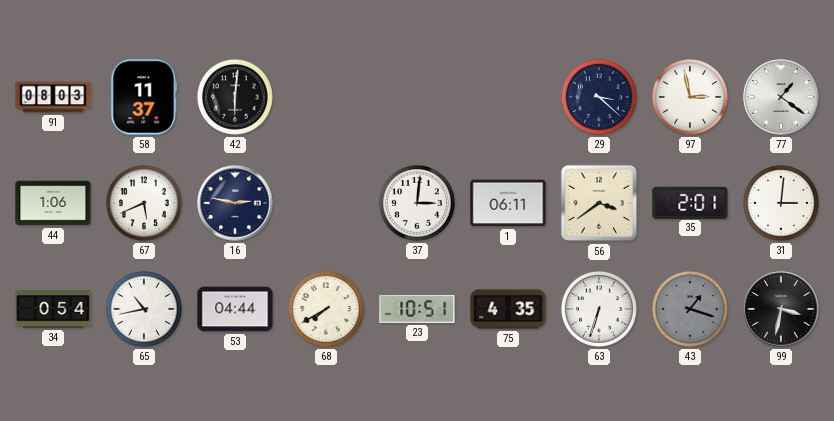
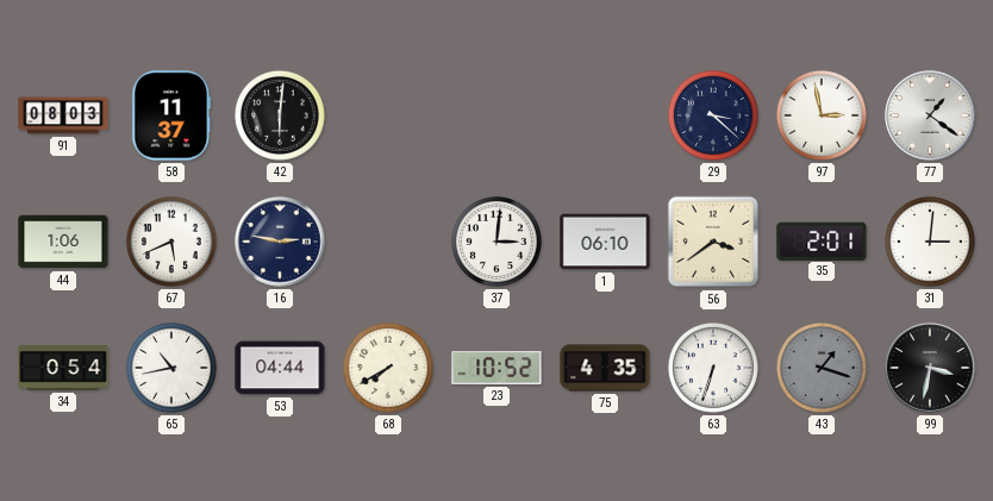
1: 06:11 -> 06:10 (605, 242)
23: 10:51 -> 10:52 (496, 368)
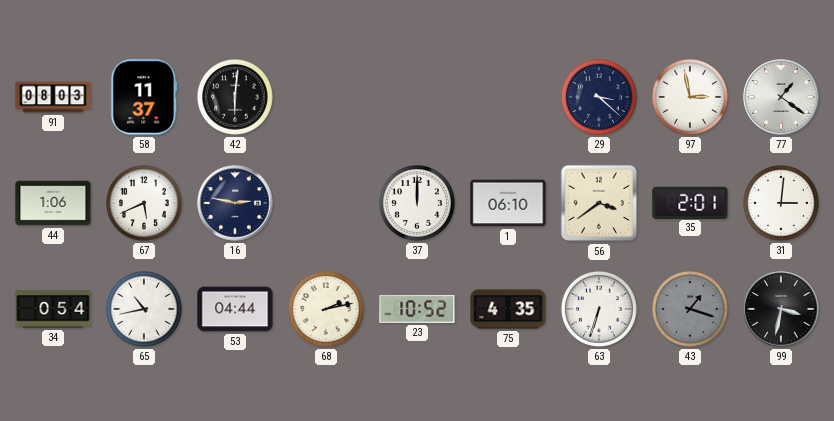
37: 3:01 -> 12:00 (417, 203)
68: 7:40 -> 2:13 (326, 309)
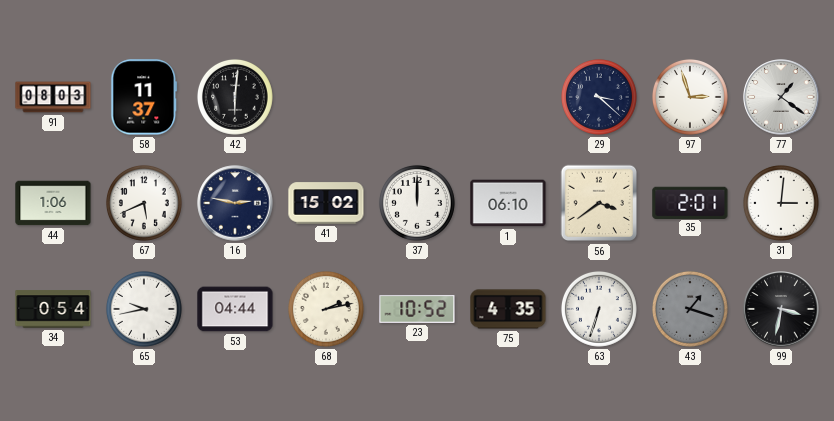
97: 2:58 -> 2:57 (690, 97)
41: none -> 15:02 (326, 203)
65: 10:43 -> 9:43 (144, 309)
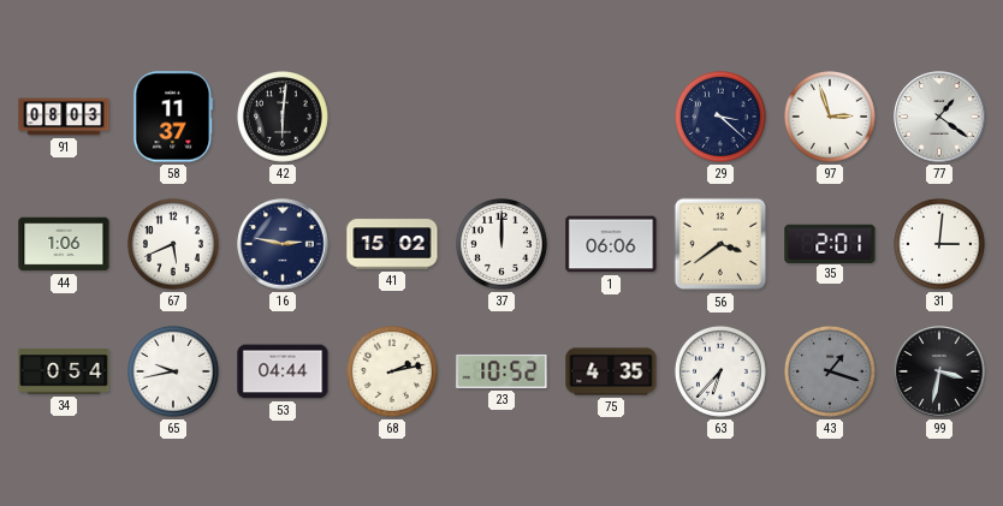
1: 06:10 -> 06:06 (611, 244)
63: 6:33 -> 6:37 (720, 371)
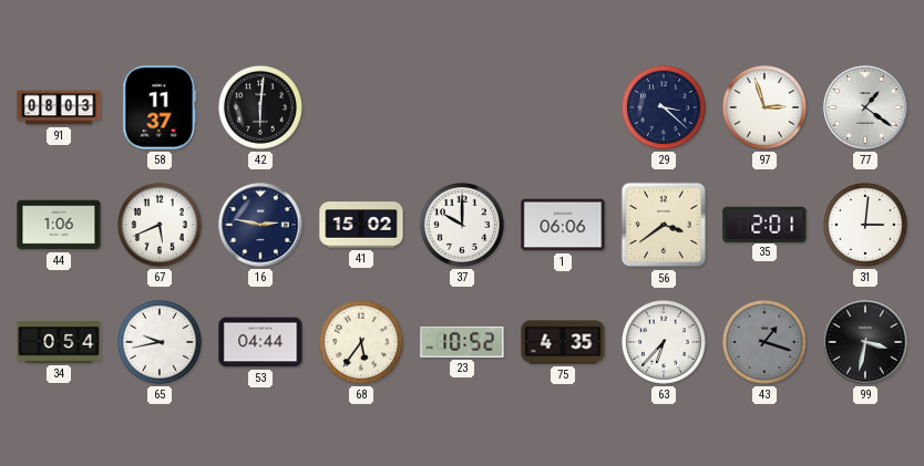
37: 12:00 -> 10:00 (462, 225)
68: 2:13 -> 5:36 (361, 342)
